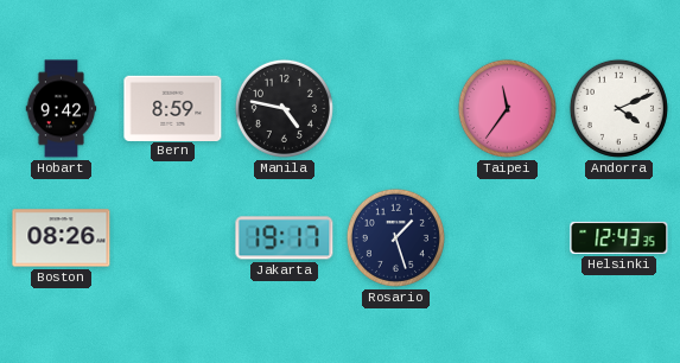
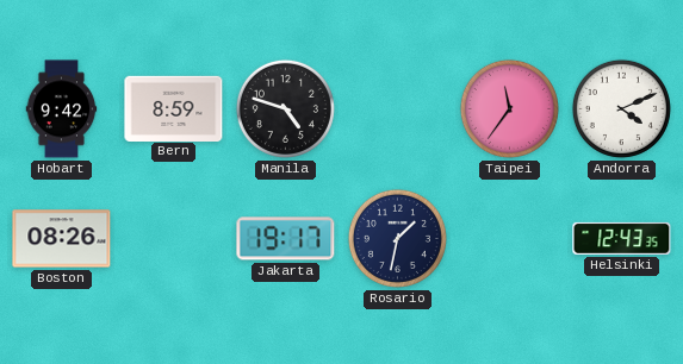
Manila: 4:47 -> 4:48 (285, 108)
Rosario: 1:27 -> 1:32 (397, 238)
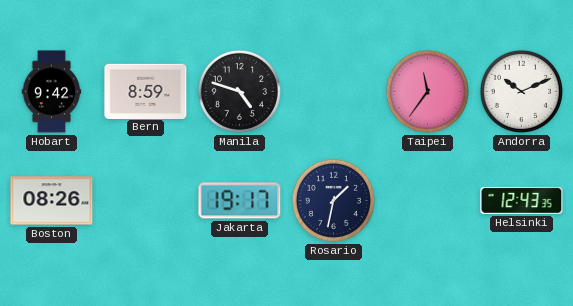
Andorra: 4:11 -> 10:11 (521, 91)
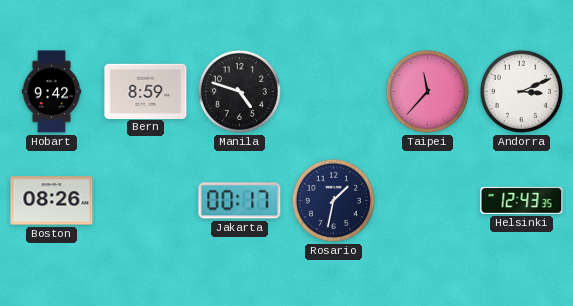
Taipei: 11:36 -> 11:37 (427, 91)
Andorra: 10:11 -> 3:11 (521, 91)
Jakarta: 19:17 -> 00:17 (240, 201)
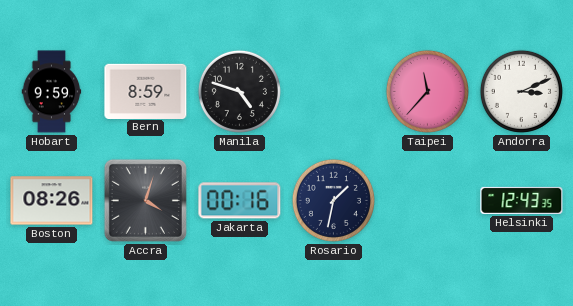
Hobart: 9:42 -> 9:59 (52, 92)
Accra: none -> 4:03 (145, 200)
Jakarta: 00:17 -> 00:16 (240, 201)
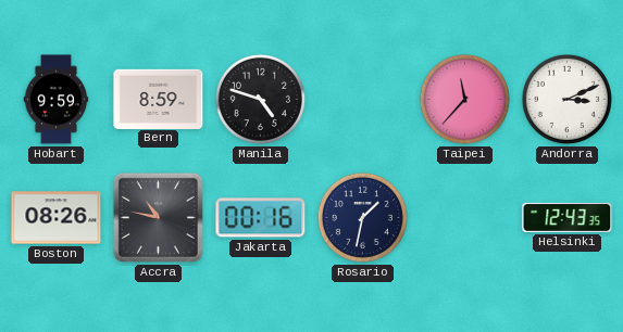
Accra: 4:03 -> 10:47 (158, 217)
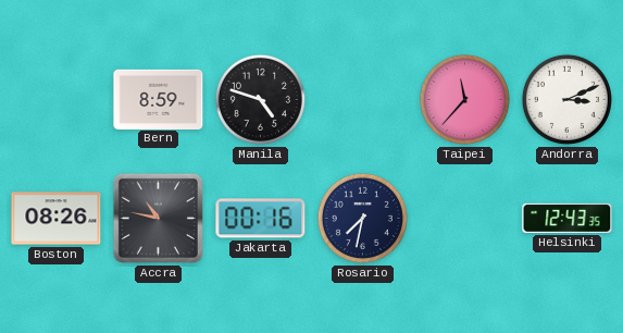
Hobart: 9:59 -> none (57, 100)
Rosario: 1:32 -> 7:32 (362, 218)
